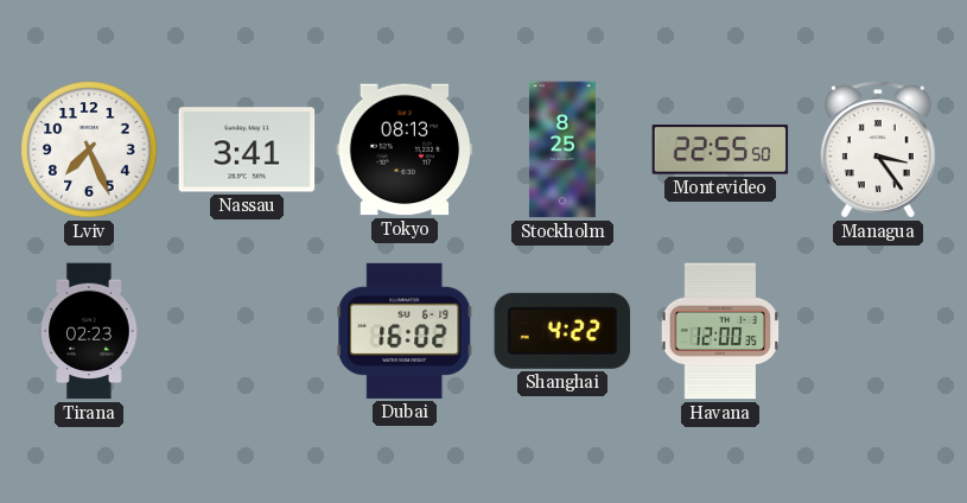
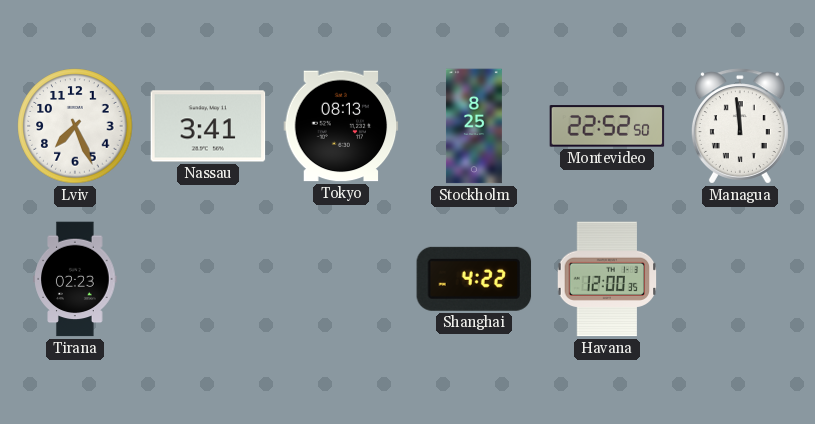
Montevideo: 22:55 -> 22:52 (607, 126)
Managua: 3:24 -> 11:59 (740, 126)
Dubai: 16:02 -> none (405, 331)
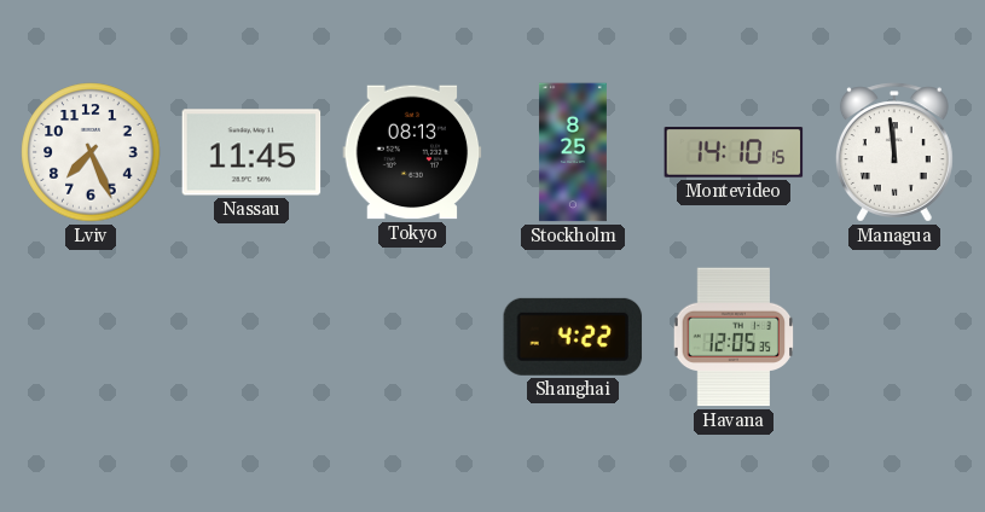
Nassau: 3:41 -> 11:45 (251, 152)
Montevideo: 22:52 -> 14:10 (734, 152)
Tirana: 02:23 -> none (75, 279)
Havana: 12:00 -> 12:05 (734, 337)
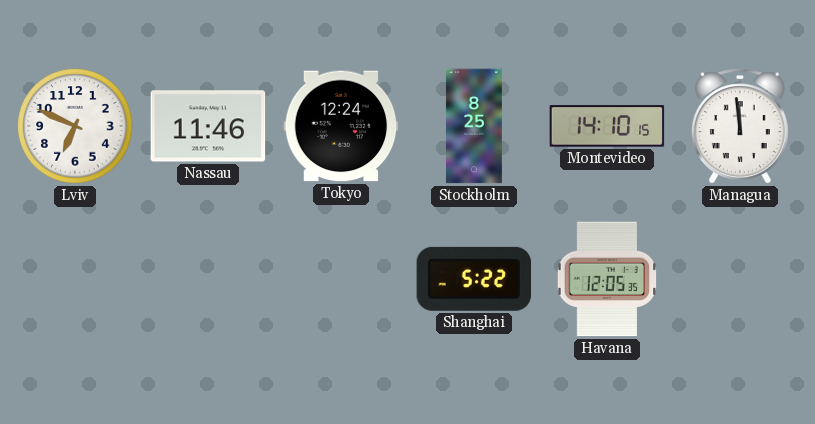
Lviv: 7:26 -> 6:49 (75, 126)
Nassau: 11:45 -> 11:46 (208, 126)
Tokyo: 08:13 -> 12:24 (341, 126)
Shanghai: 4:22 -> 5:22 (474, 279)
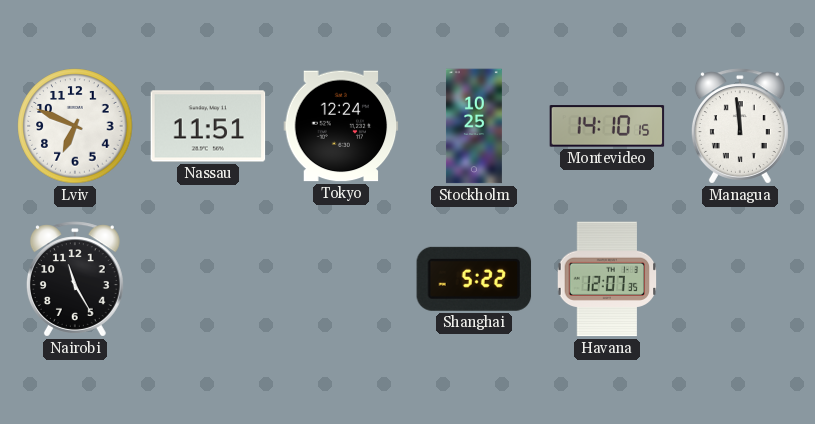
Nassau: 11:46 -> 11:51 (208, 126)
Stockholm: 8:25 -> 10:25 (474, 126)
Nairobi: none -> 11:25 (75, 279)
Havana: 12:05 -> 12:07 (607, 279)
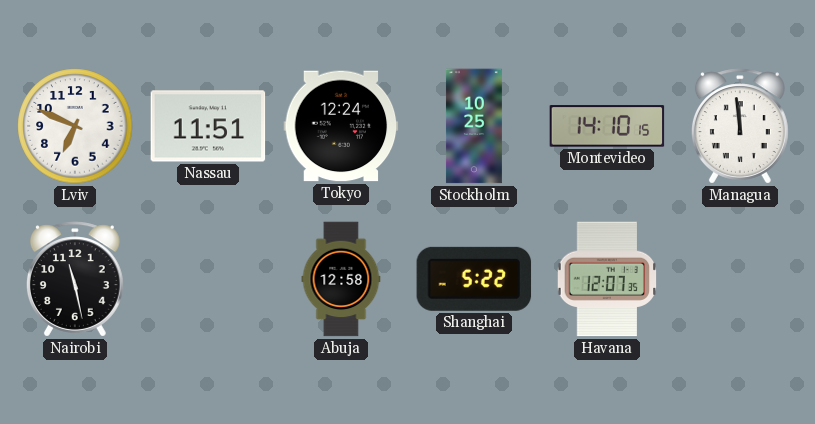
Nairobi: 11:25 -> 11:28 (75, 279)
Abuja: none -> 12:58 (341, 279)
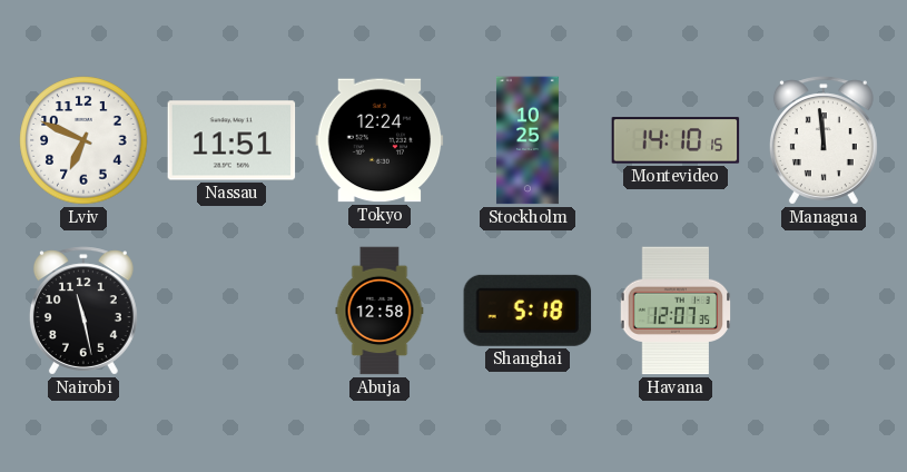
Shanghai: 5:22 -> 5:18 (528, 311)
